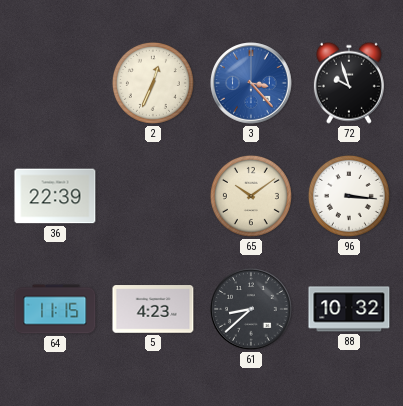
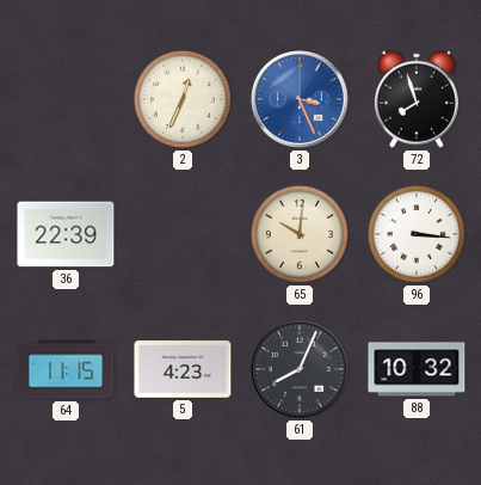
3: 3:23 -> 3:26 (300, 99)
72: 9:57 -> 7:57 (417, 99)
65: 10:09 -> 10:01 (300, 234)
61: 8:38 -> 8:04 (300, 369)
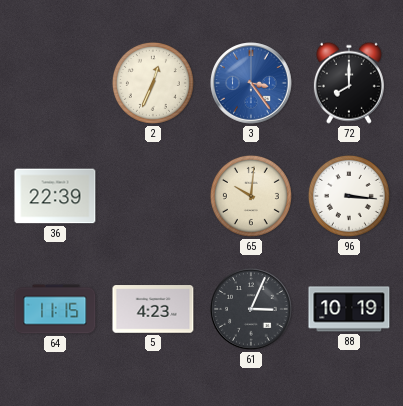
3: 3:26 -> 3:24 (251, 83)
72: 7:57 -> 8:00 (349, 83)
61: 8:04 -> 3:04 (251, 309)
88: 10:32 -> 10:19 (349, 309)
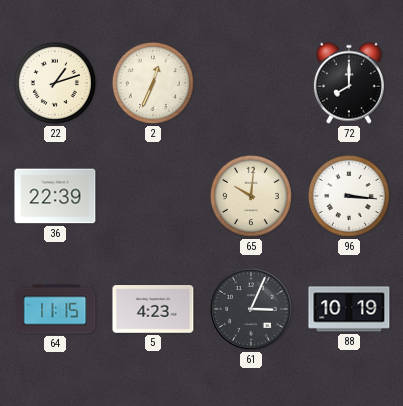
22: none -> 1:12 (55, 83)
3: 3:24 -> none (251, 83)
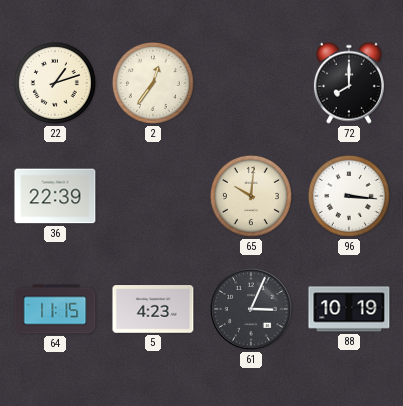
2: 12:34 -> 12:36 (153, 83)
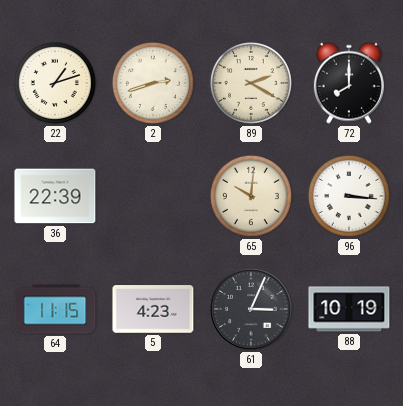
2: 12:36 -> 2:42 (153, 83)
89: none -> 2:20 (251, 83)
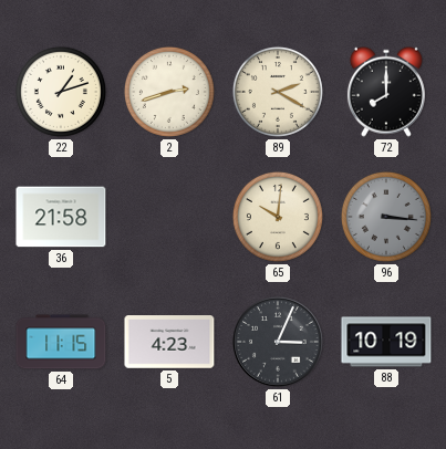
36: 22:39 -> 21:58 (61, 217)
96 dial: white -> grey (386, 217)
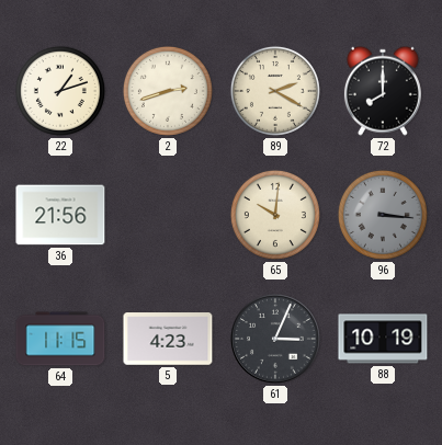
36: 21:58 -> 21:56 (60, 215)
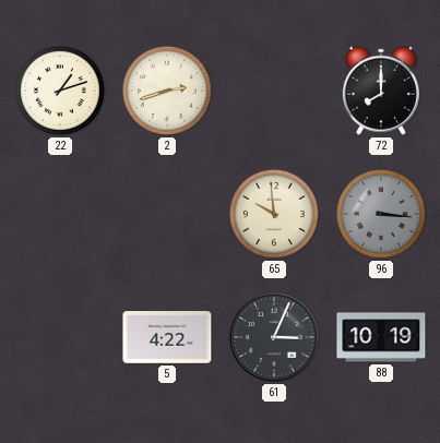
89: 2:20 -> none (275, 91)
36: 21:56 -> none (60, 215)
65: 10:01 -> 9:59 (274, 214)
64: 11:15 -> none (60, 339)
5: 4:23 -> 4:22 (167, 337)
